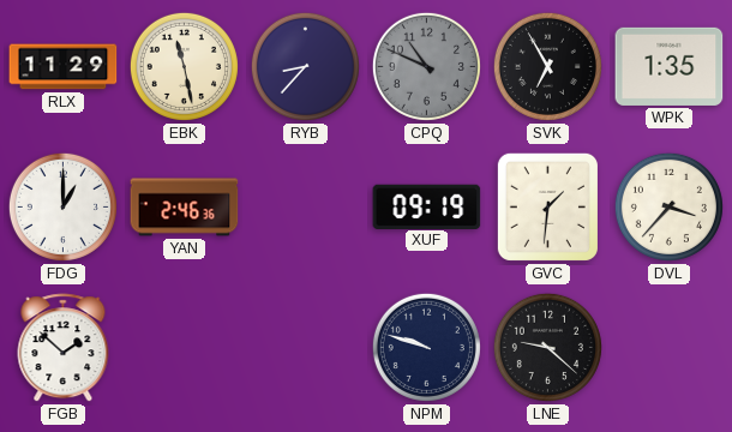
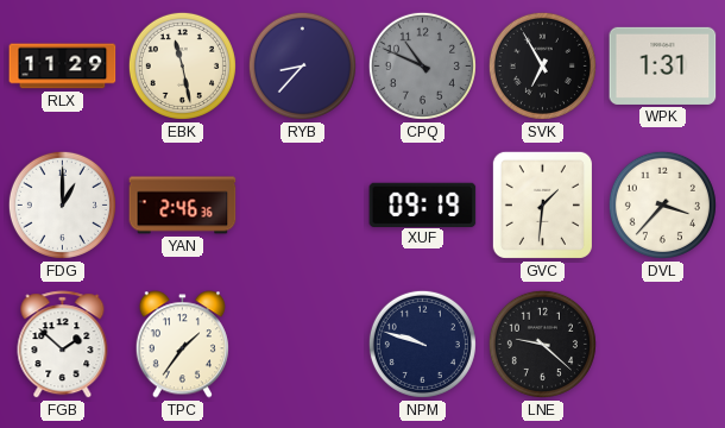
WPK: 1:35 -> 1:31 (663, 65)
TPC: none -> 1:36 (182, 345)
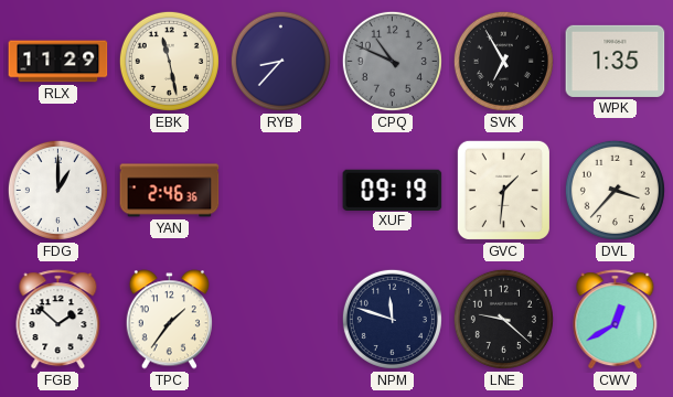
WPK: 1:31 -> 1:35 (616, 61)
NPM: 9:48 -> 11:48 (392, 319)
CWV: none -> 12:40 (616, 320)
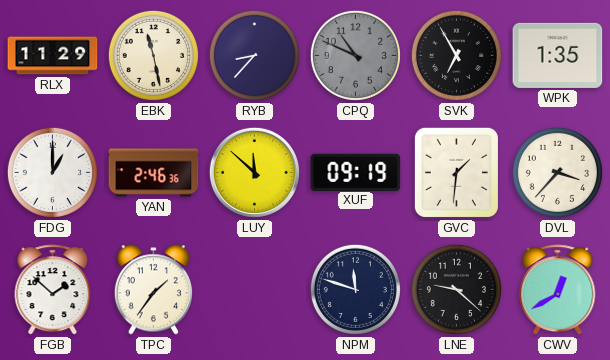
LUY: none -> 11:52 (254, 172)
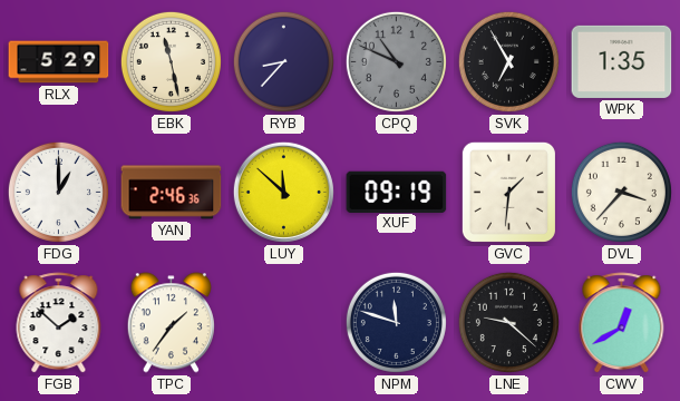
RLX: 11:29 -> 5:29 (59, 62)
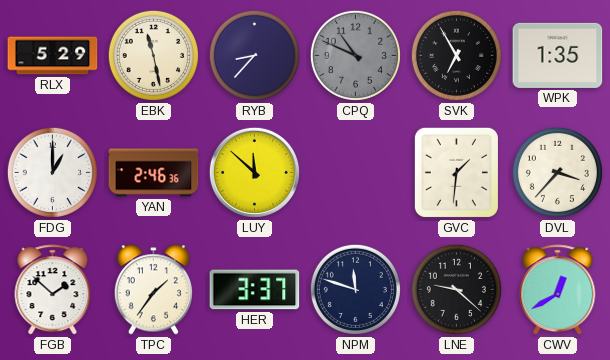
XUF: 09:19 -> none (397, 192)
HER: none -> 3:37 (255, 290)
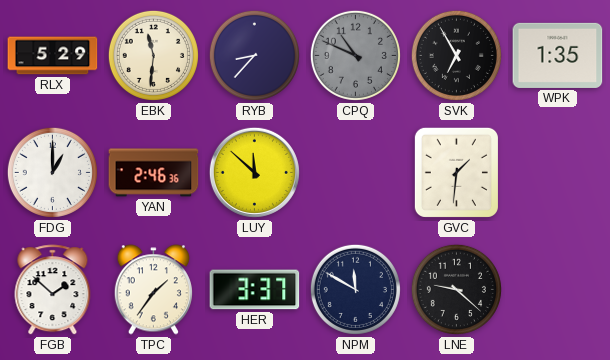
EBK: 11:28 -> 11:31 (153, 55)
DVL: 3:37 -> none (557, 172)
NPM: 11:48 -> 11:50 (355, 289)
CWV: 12:40 -> none (558, 290)
